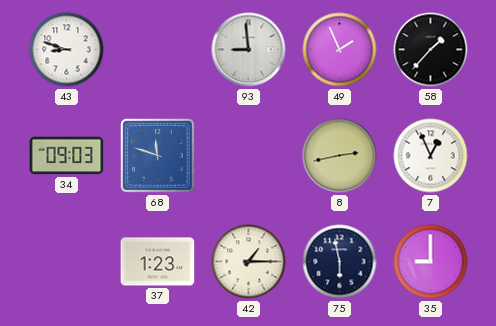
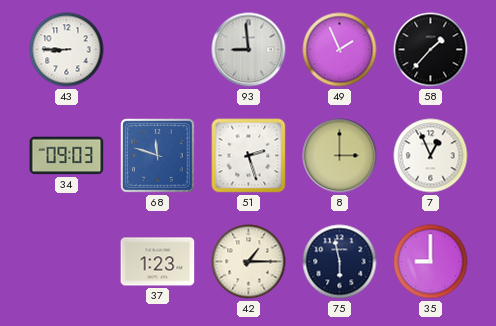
43: 8:48 -> 8:45 (67, 50)
51: none -> 2:27 (249, 156)
8: 2:43 -> 3:00 (340, 156)
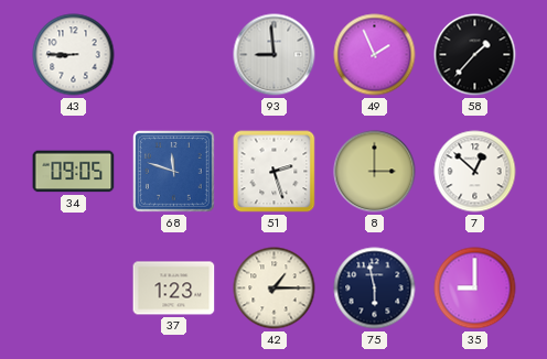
34: 09:03 -> 09:05 (74, 172)
7: 12:56 -> 12:52 (475, 172)
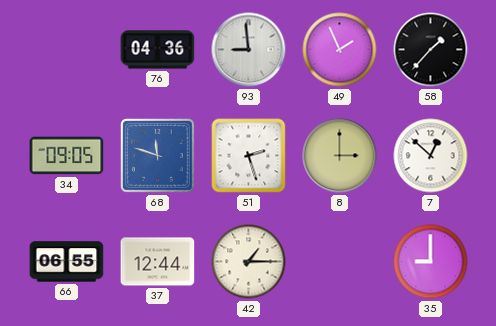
43: 8:45 -> none (74, 55)
76: none -> 04:36 (158, 50)
66: none -> 06:55 (67, 262)
37: 1:23 -> 12:44 (158, 262)
75: 5:58 -> none (375, 289)
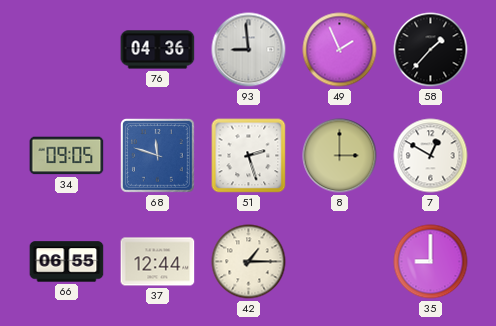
7: 12:52 -> 12:50 (431, 156)
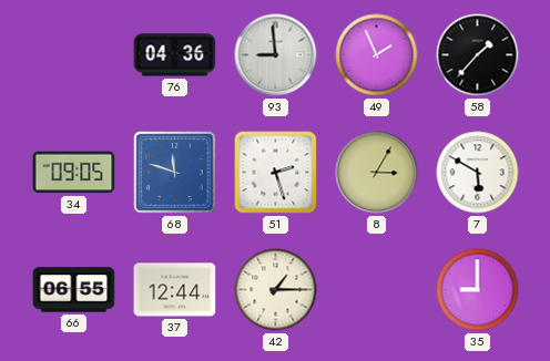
8: 3:00 -> 3:05 (377, 173)
7: 12:50 -> 5:50 (478, 173)
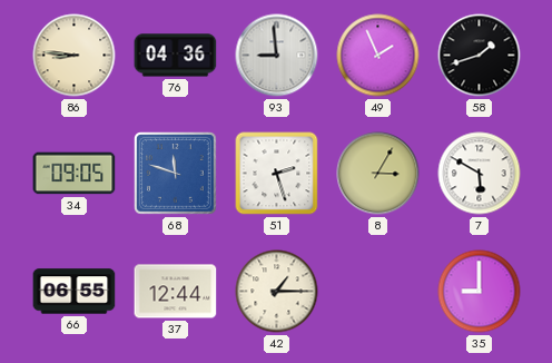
86: none -> 8:46 (75, 56)
58: 1:37 -> 1:42 (480, 56)
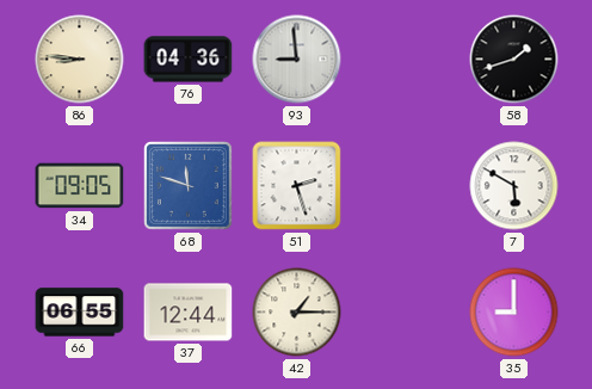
49: 1:56 -> none (378, 56)
8: 3:05 -> none (378, 174)
